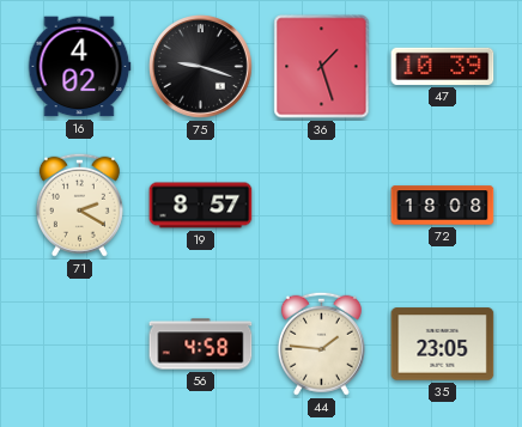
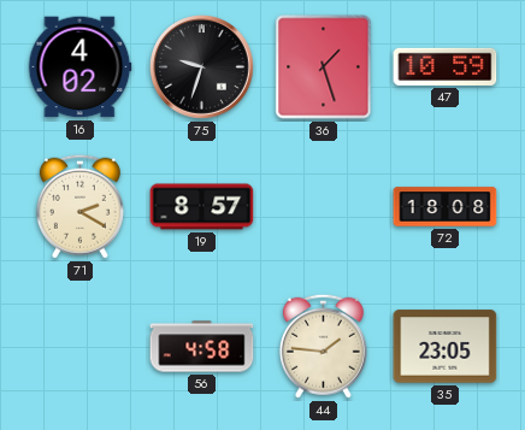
75: 9:18 -> 9:33 (202, 67)
47: 10:39 -> 10:59 (446, 66)
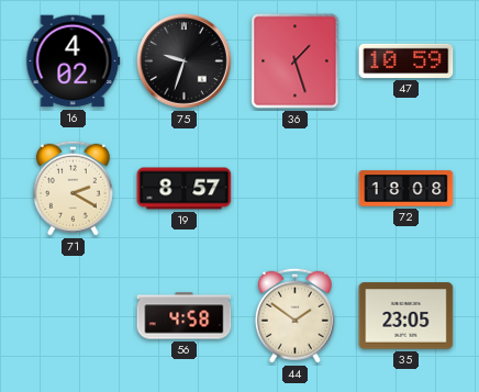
44: 1:46 -> 1:51 (294, 315)
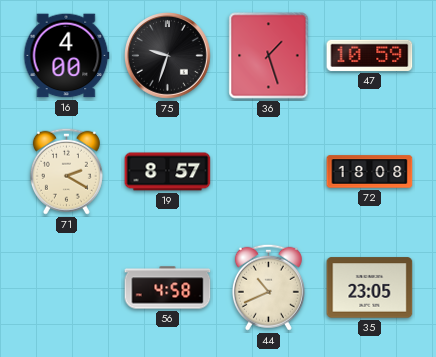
16: 4:02 -> 4:00 (66, 56)
44: 1:51 -> 10:41 (268, 287)
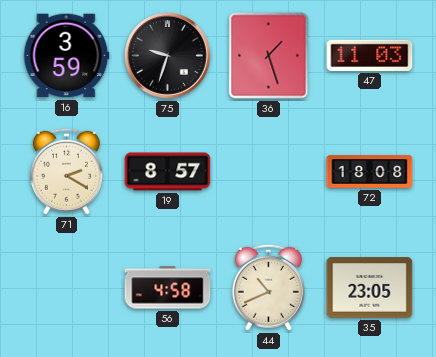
16: 4:00 -> 3:59 (66, 56)
47: 10:59 -> 11:03 (370, 55)
